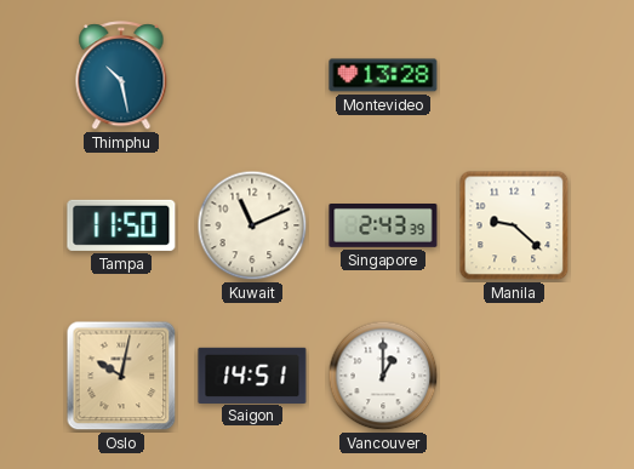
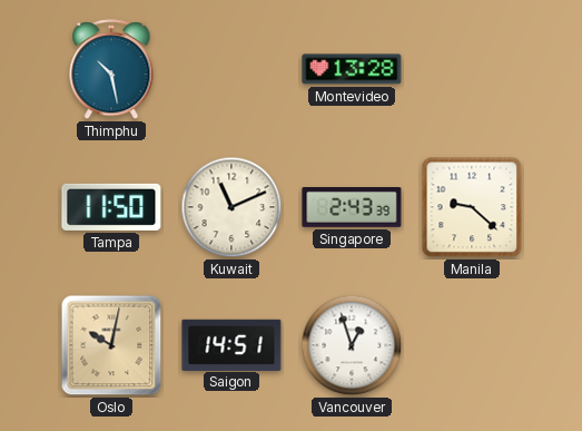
Vancouver: 1:00 -> 12:57 (352, 345)
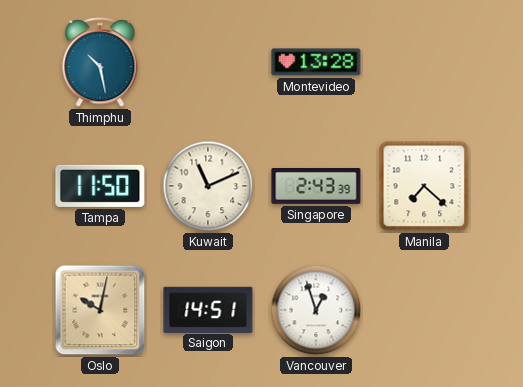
Manila: 9:22 -> 7:22 (424, 186)
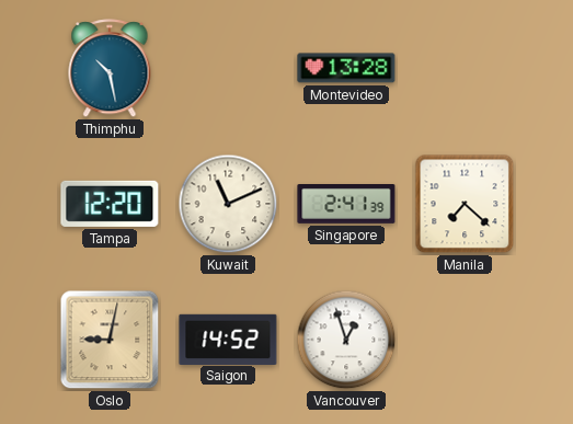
Tampa: 11:50 -> 12:20 (110, 204)
Singapore: 2:43 -> 2:41 (346, 205)
Oslo: 10:02 -> 9:02 (110, 340)
Saigon: 14:51 -> 14:52 (228, 339)
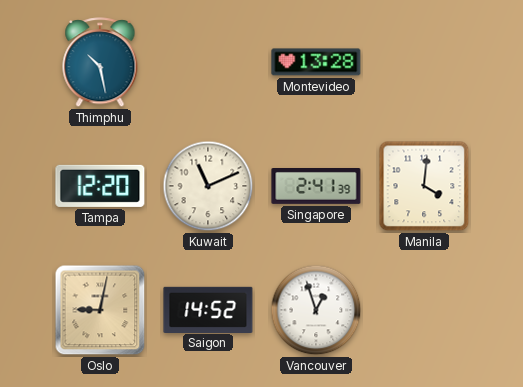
Manila: 7:22 -> 4:01 (424, 186)
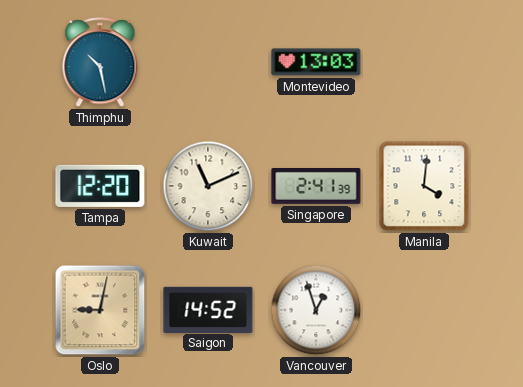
Montevideo: 13:28 -> 13:03 (316, 62)
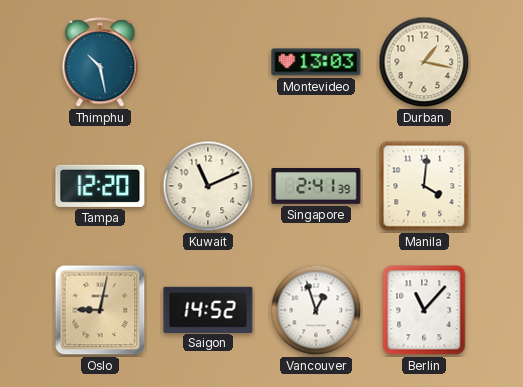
Durban: none -> 1:17 (424, 62)
Berlin: none -> 11:07 (424, 310)
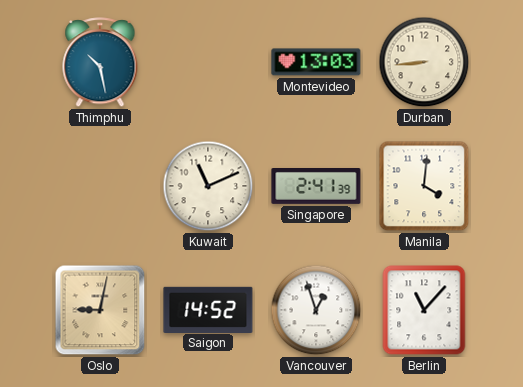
Durban: 1:17 -> 8:44 (424, 62)
Tampa: 12:20 -> none (100, 186)
